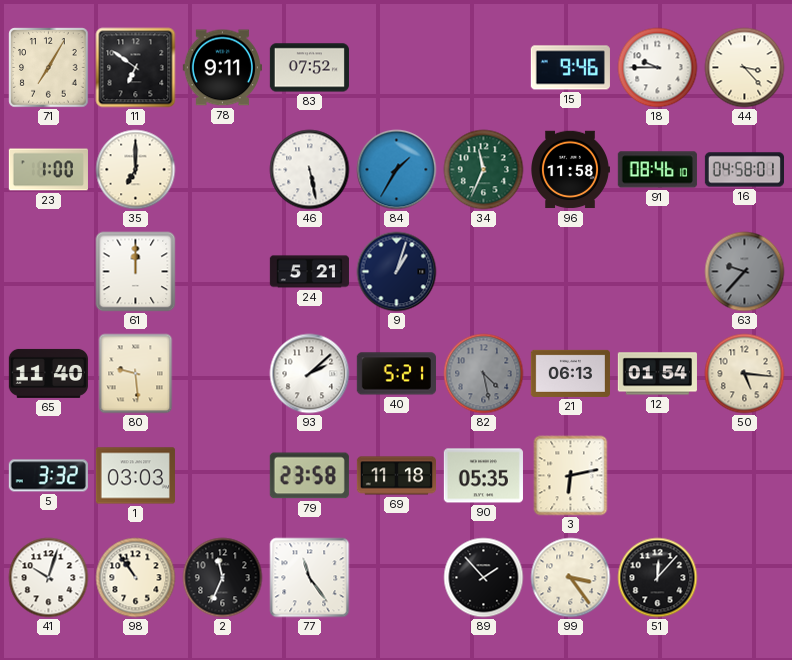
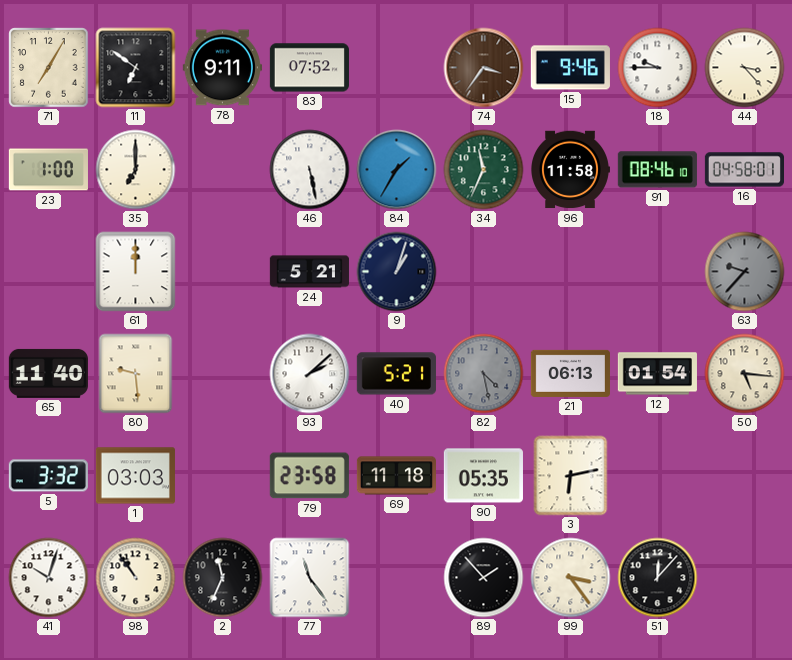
74: none -> 3:36 (484, 68)
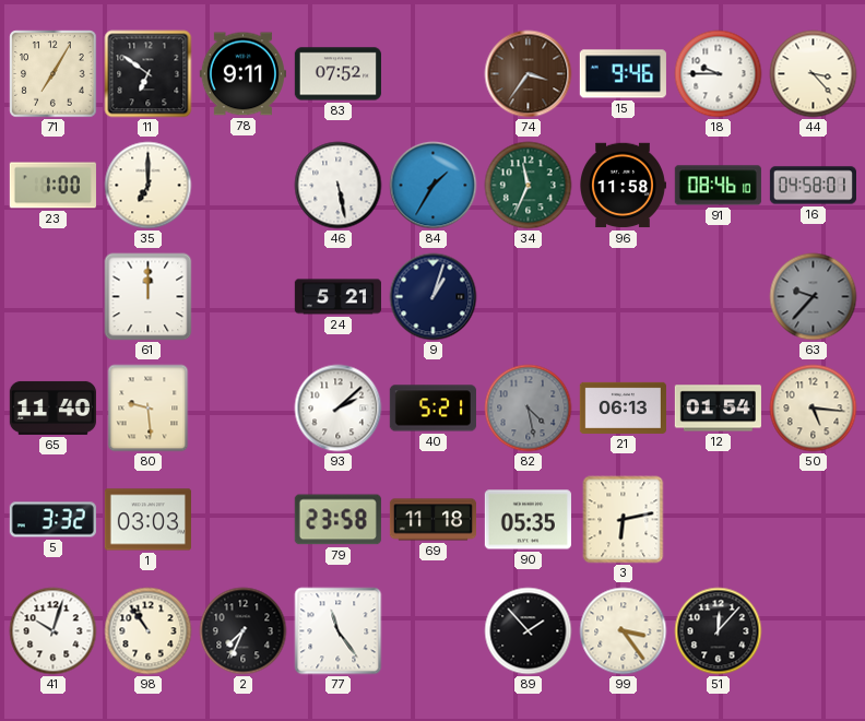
2: 11:34 -> 7:34 (244, 631)
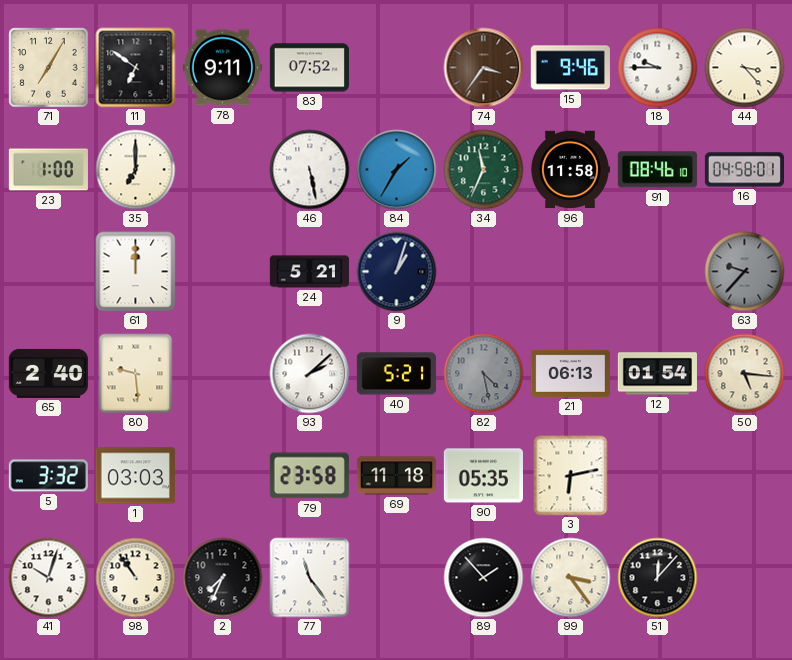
65: 11:40 -> 2:40 (48, 373)
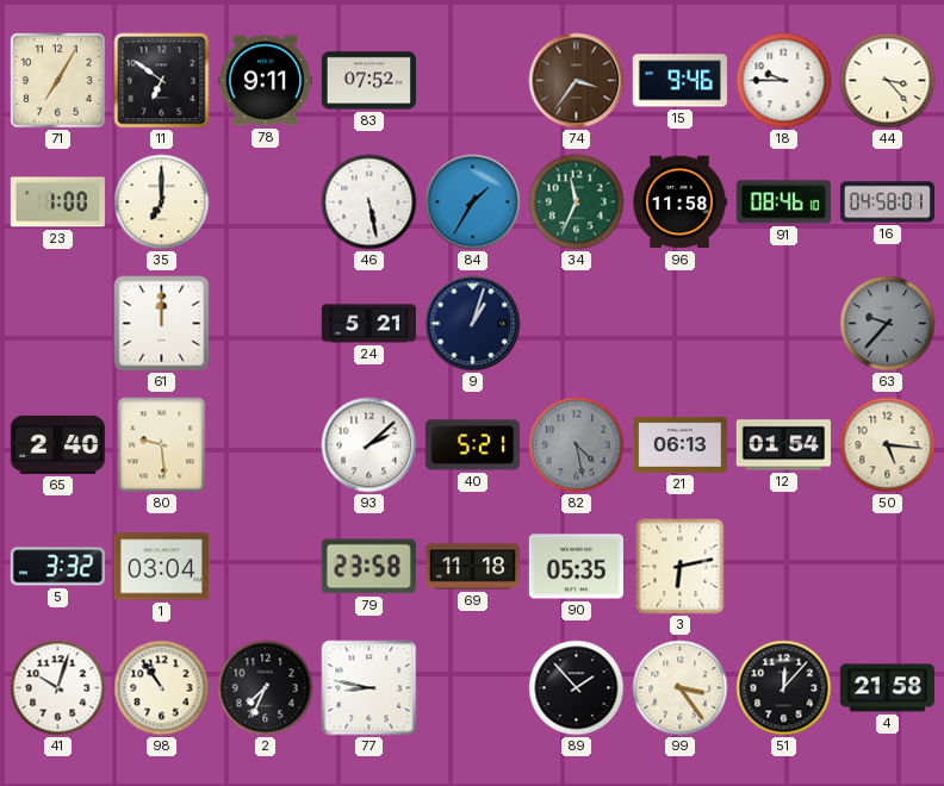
1: 03:03 -> 03:04 (161, 567)
77: 11:24 -> 8:47 (369, 688)
4: none -> 21:58 (887, 688)
